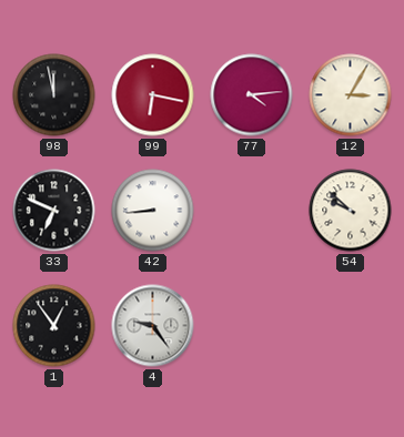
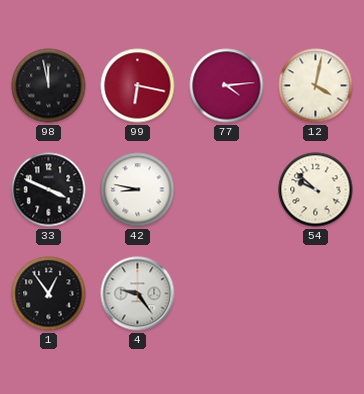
12: 3:05 -> 4:02 (316, 86)
33: 6:49 -> 3:49 (49, 190)
42: 8:44 -> 8:47 (138, 190)
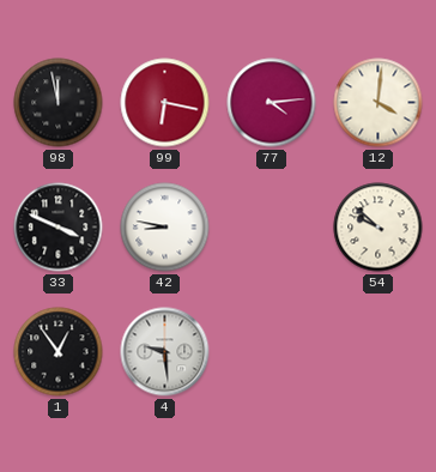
12: 4:02 -> 4:01 (379, 103)
4: 9:24 -> 9:29 (165, 352)
